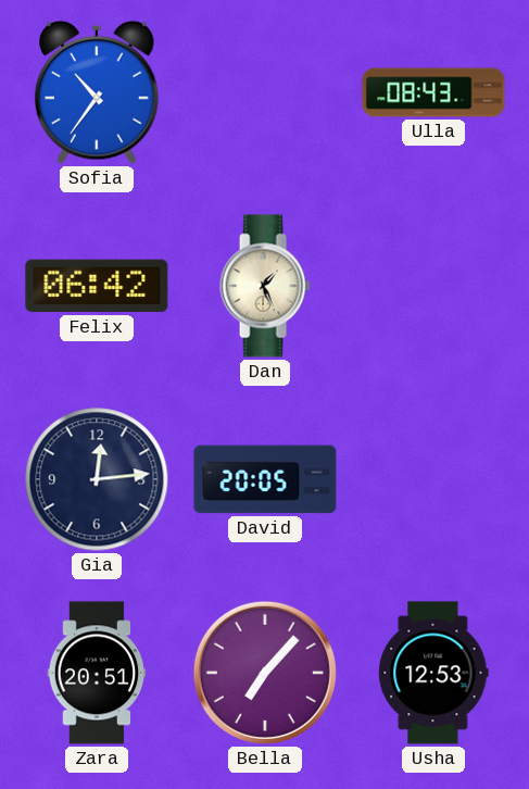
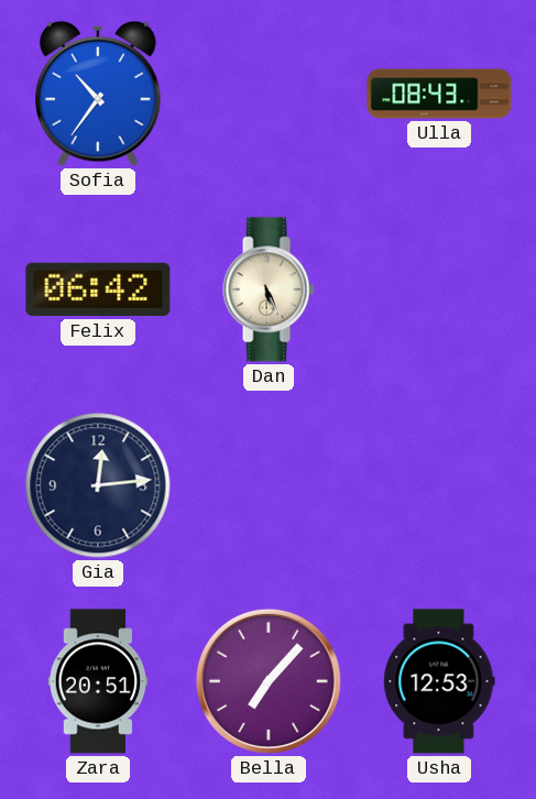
Dan: 1:26 -> 5:26 (269, 289)
David: 20:05 -> none (265, 479)
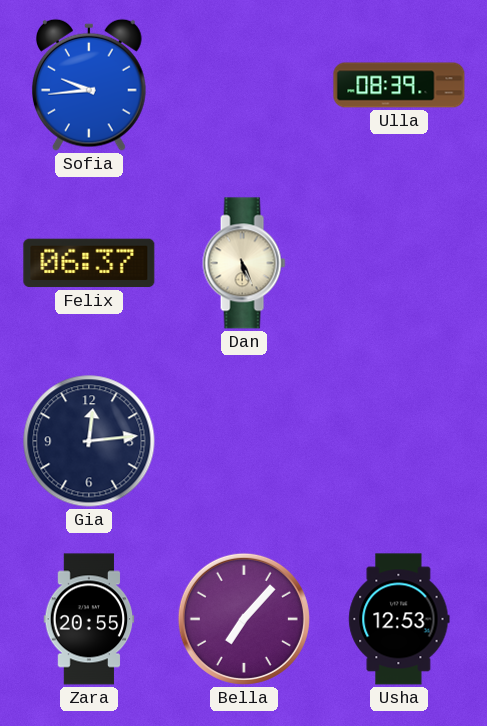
Sofia: 10:36 -> 9:44 (90, 85)
Ulla: 08:43 -> 08:39 (399, 85)
Felix: 06:42 -> 06:37 (89, 263)
Zara: 20:51 -> 20:55 (89, 619)
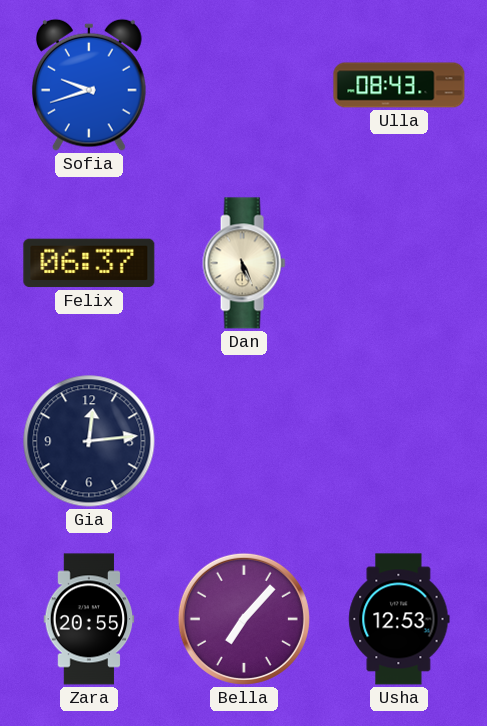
Sofia: 9:44 -> 9:42 (90, 85)
Ulla: 08:39 -> 08:43 (399, 85)
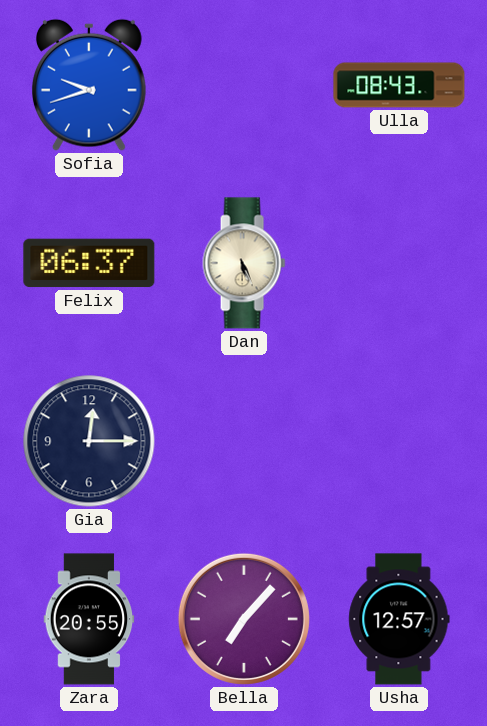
Gia: 12:14 -> 12:15 (89, 441)
Usha: 12:53 -> 12:57 (399, 619)
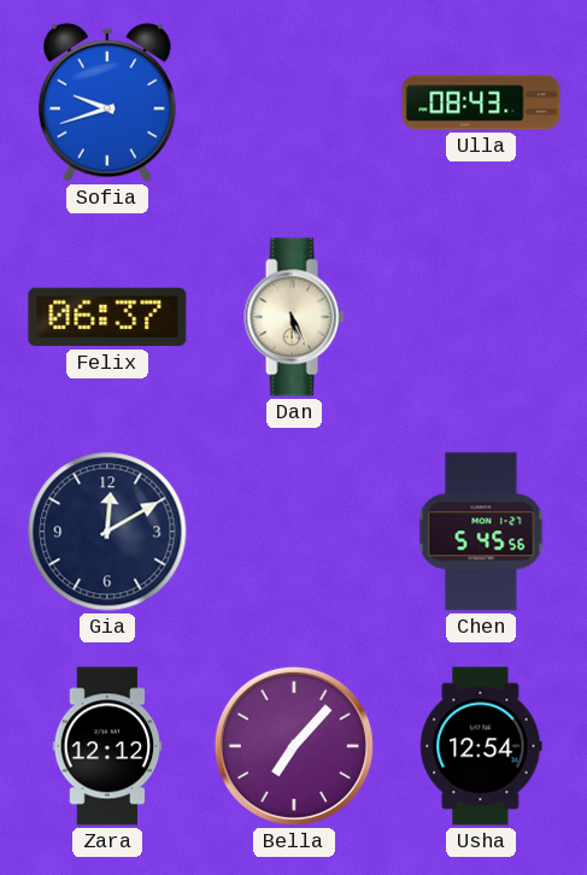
Gia: 12:15 -> 12:10 (107, 532)
Chen: none -> 5:45 (481, 532)
Zara: 20:55 -> 12:12 (107, 746)
Usha: 12:57 -> 12:54 (481, 746)
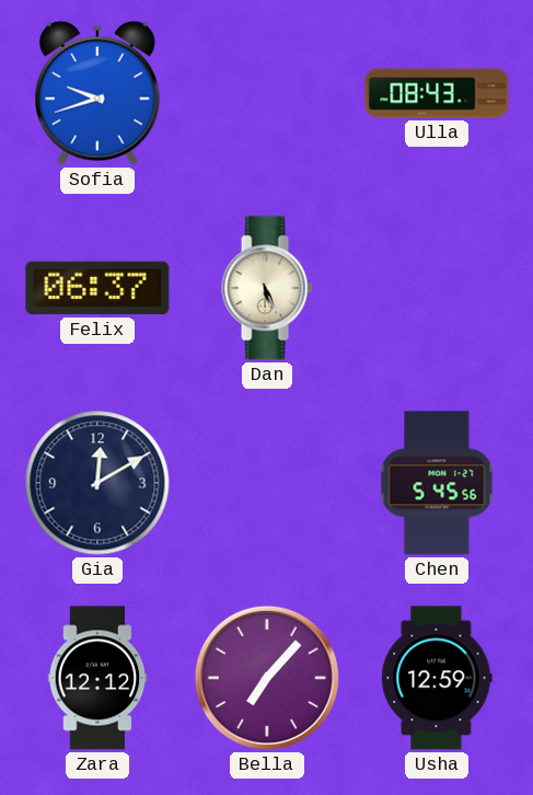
Usha: 12:54 -> 12:59 (437, 678)
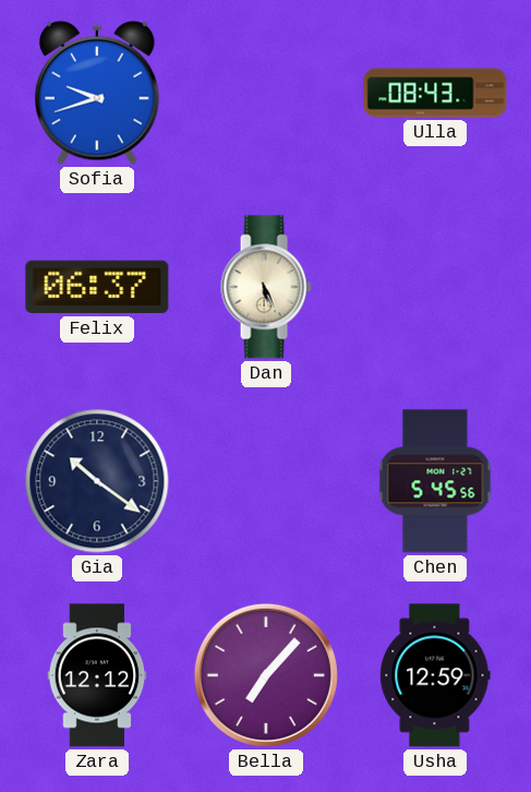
Gia: 12:10 -> 10:21 (97, 481)
